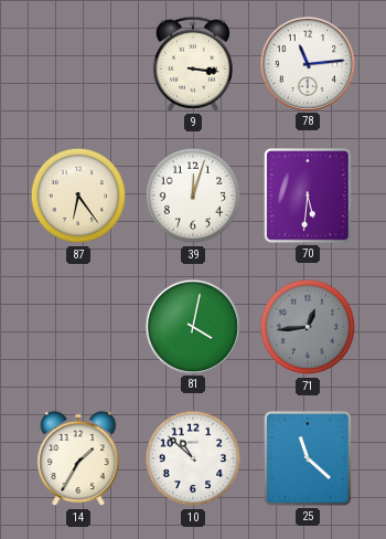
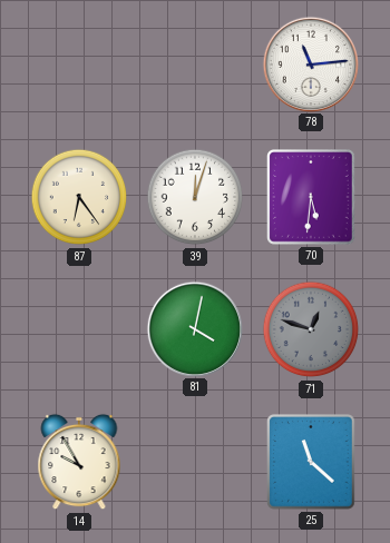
9: 3:16 -> none (193, 64)
71: 12:44 -> 12:48 (311, 329)
14: 1:35 -> 9:55 (79, 462)
10: 10:52 -> none (193, 458)
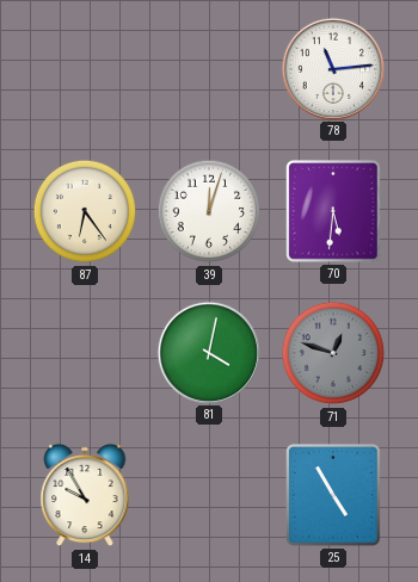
25: 11:22 -> 4:55 (334, 496)
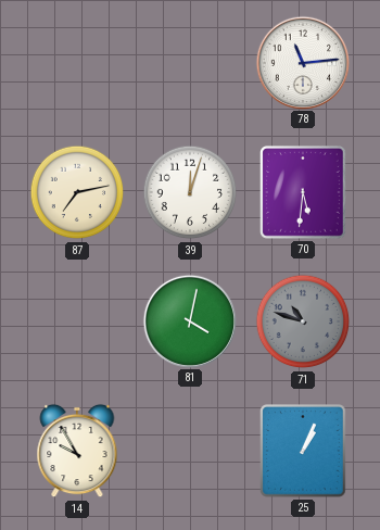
87: 6:24 -> 7:13 (77, 192)
71: 12:48 -> 10:48 (303, 321)
25: 4:55 -> 1:04 (304, 452)
